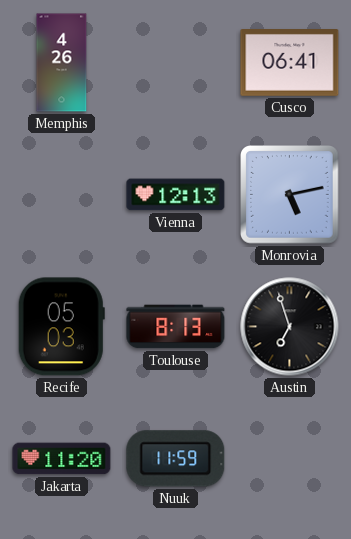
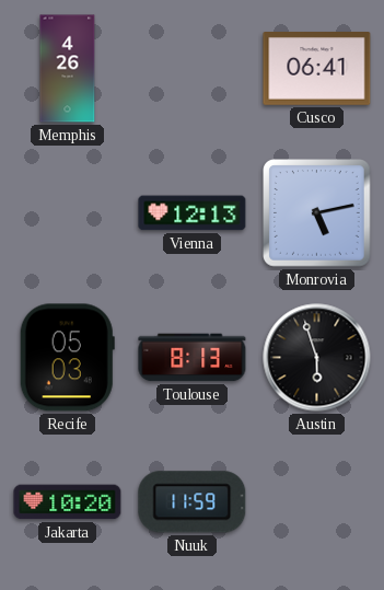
Austin: 6:57 -> 5:57 (317, 358)
Jakarta: 11:20 -> 10:20 (68, 502)
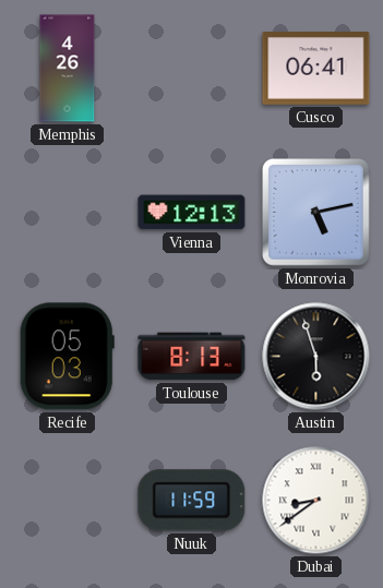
Jakarta: 10:20 -> none (68, 502)
Dubai: none -> 8:39 (316, 501)
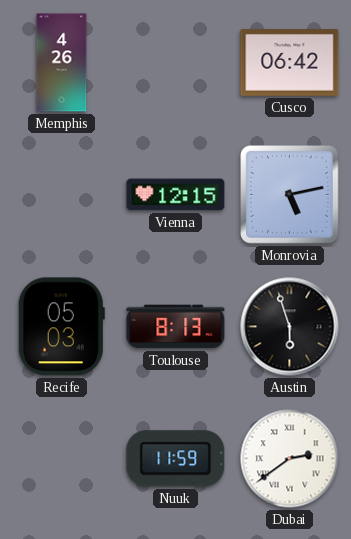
Cusco: 06:41 -> 06:42 (290, 63)
Vienna: 12:13 -> 12:15 (176, 195)
Dubai: 8:39 -> 2:39 (290, 459)
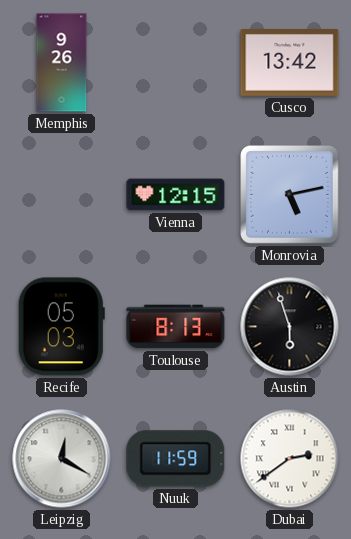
Memphis: 4:26 -> 9:26 (62, 63)
Cusco: 06:42 -> 13:42 (290, 63)
Leipzig: none -> 12:20 (62, 459)
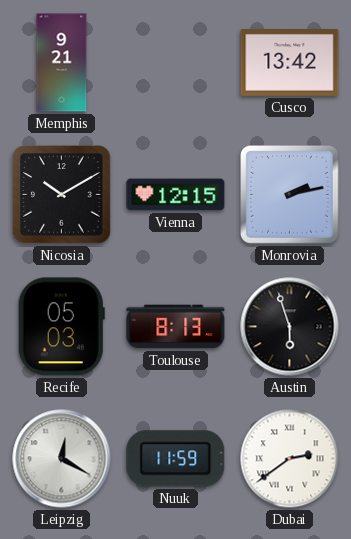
Memphis: 9:26 -> 9:21 (62, 63)
Nicosia: none -> 10:10 (62, 195)
Monrovia: 5:13 -> 2:13 (290, 195)
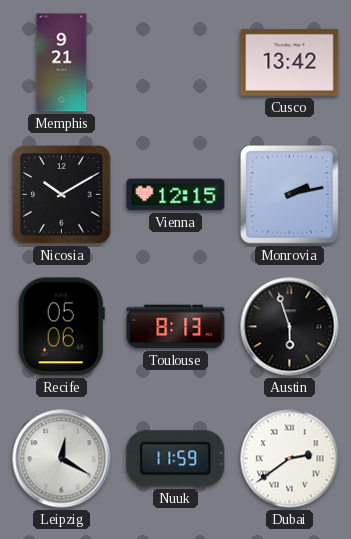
Recife: 05:03 -> 05:06 (61, 327)
